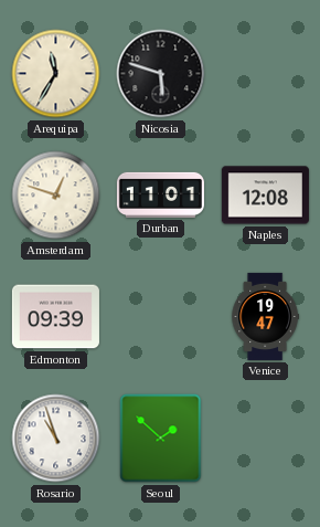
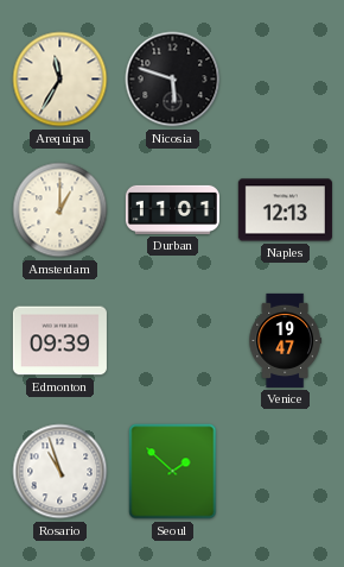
Amsterdam: 12:48 -> 1:00 (60, 210)
Naples: 12:08 -> 12:13 (285, 210)
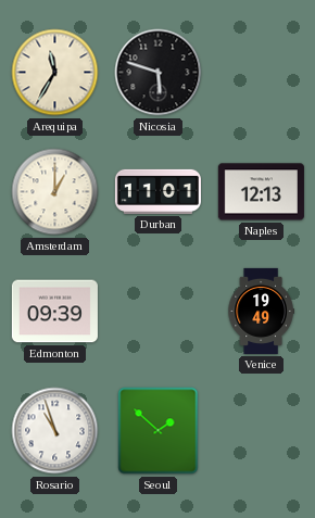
Venice: 19:47 -> 19:49 (261, 311)
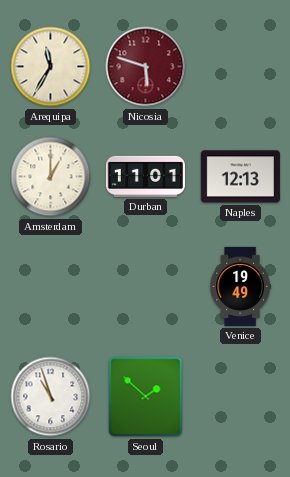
Nicosia dial: black -> burgundy (146, 67)
Edmonton: 09:39 -> none (54, 312)
